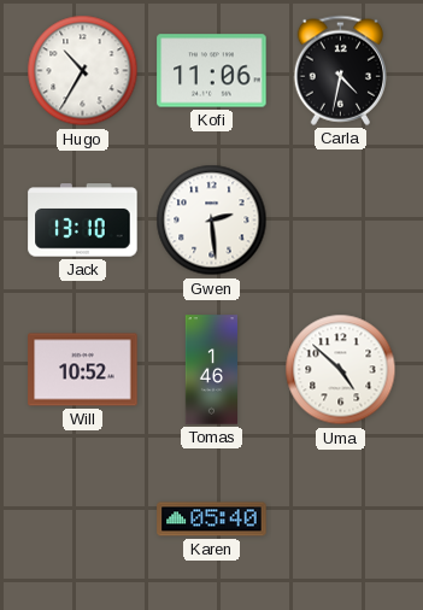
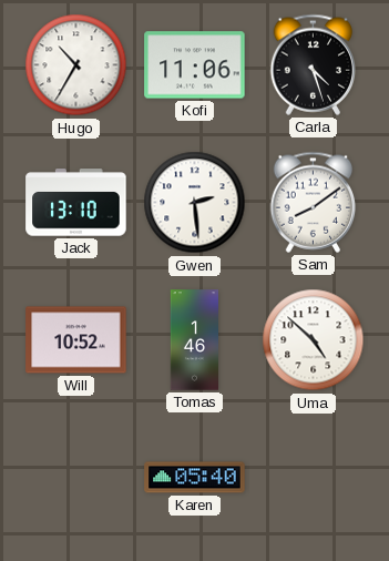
Carla: 4:32 -> 4:27 (314, 64)
Sam: none -> 8:09 (314, 202)
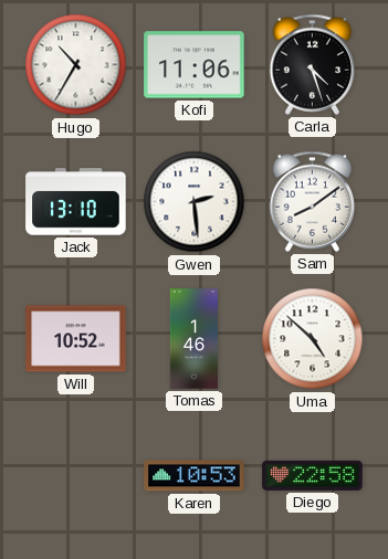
Karen: 05:40 -> 10:53 (195, 476)
Diego: none -> 22:58 (313, 475)
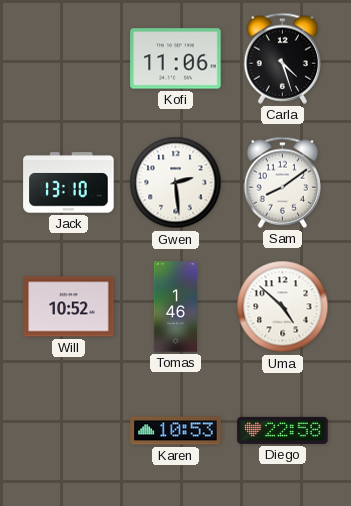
Hugo: 10:35 -> none (76, 65)
